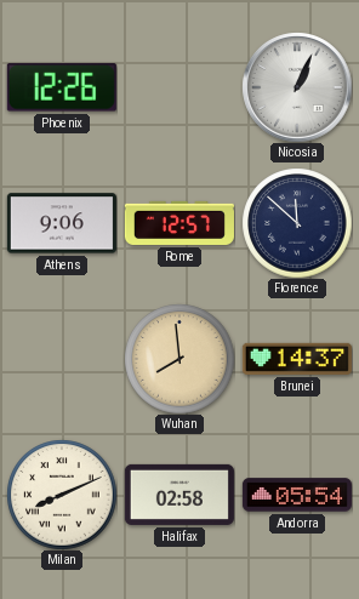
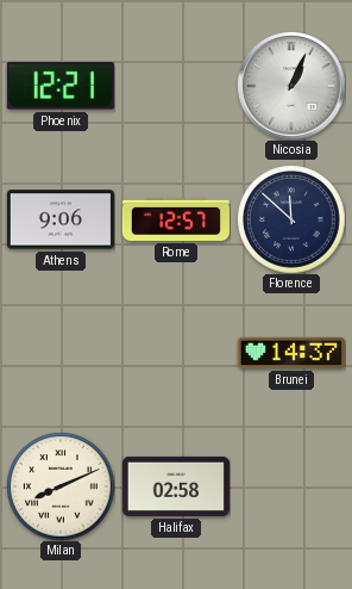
Phoenix: 12:26 -> 12:21 (61, 86)
Wuhan: 7:59 -> none (180, 359)
Andorra: 05:54 -> none (297, 495)
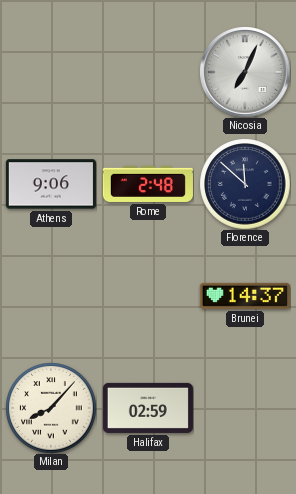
Phoenix: 12:21 -> none (61, 86)
Nicosia: 1:04 -> 7:04 (245, 72)
Rome: 12:57 -> 2:48 (148, 184)
Milan: 8:11 -> 8:07 (51, 408)
Halifax: 02:58 -> 02:59 (148, 408)
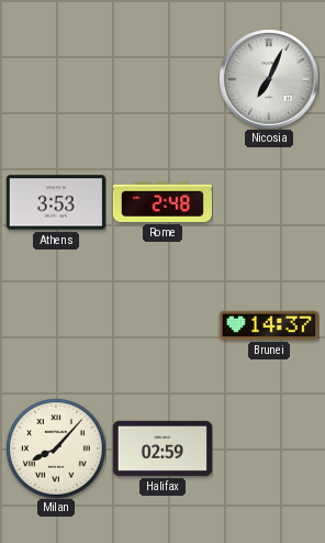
Athens: 9:06 -> 3:53 (56, 202)
Florence: 11:52 -> none (245, 184)
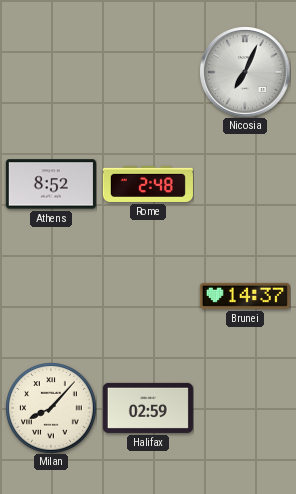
Athens: 3:53 -> 8:52 (51, 184)
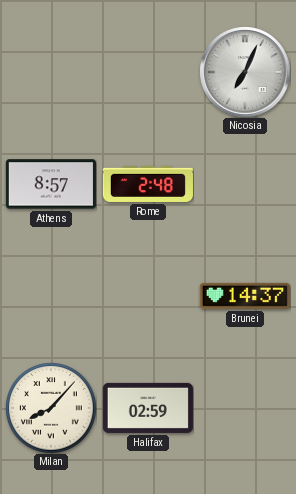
Athens: 8:52 -> 8:57 (51, 184)
